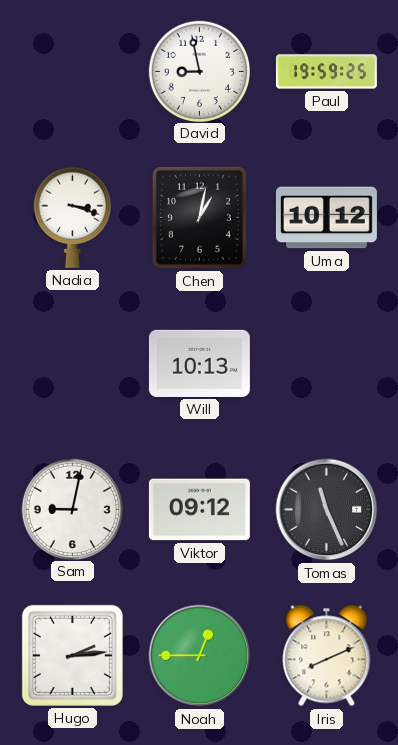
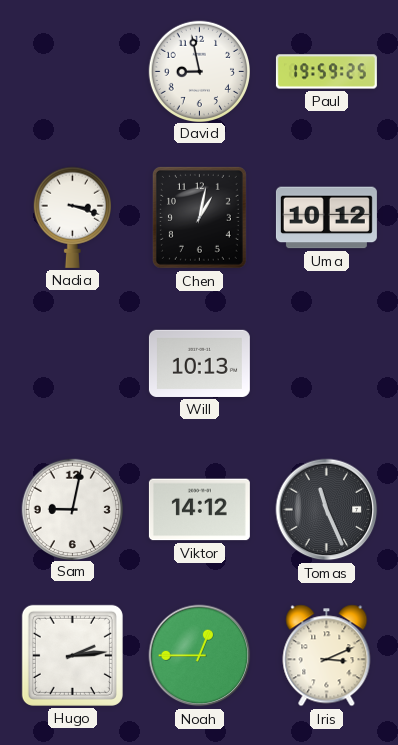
Viktor: 09:12 -> 14:12 (199, 510)
Iris: 8:11 -> 3:11 (327, 656)
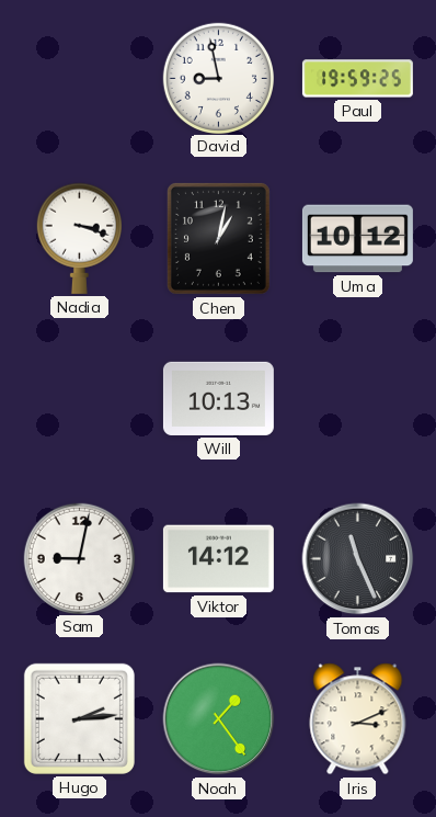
Noah: 12:45 -> 1:24 (219, 719)
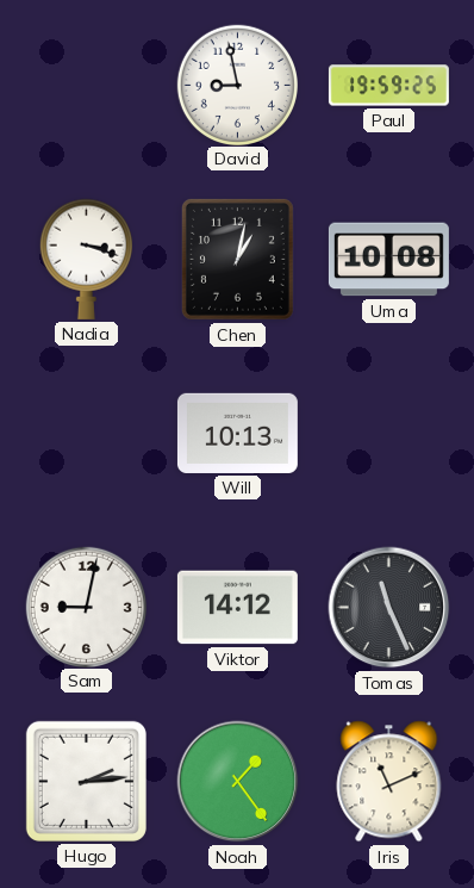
Uma: 10:12 -> 10:08 (388, 260)
Iris: 3:11 -> 11:11 (389, 782)
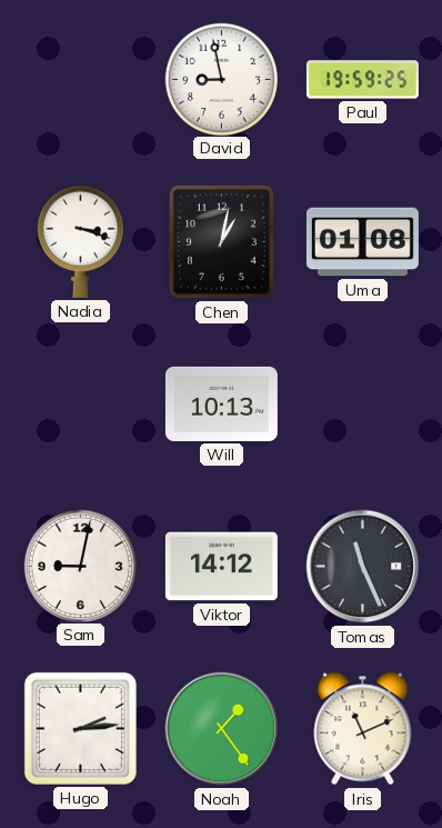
Uma: 10:08 -> 01:08 (362, 242)
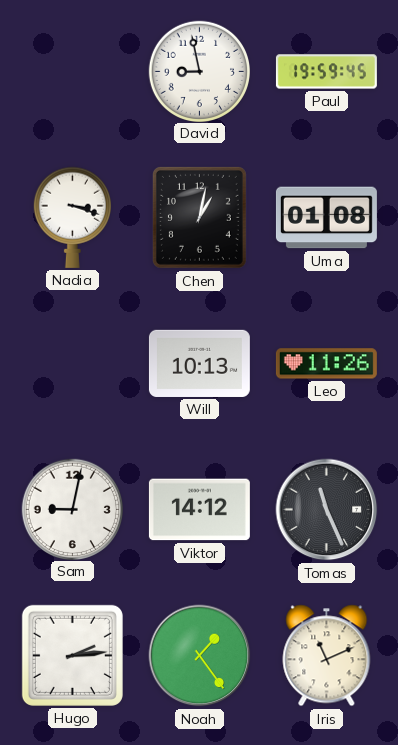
Paul: 19:59:25 -> 19:59:45 (326, 72)
Leo: none -> 11:26 (326, 364)
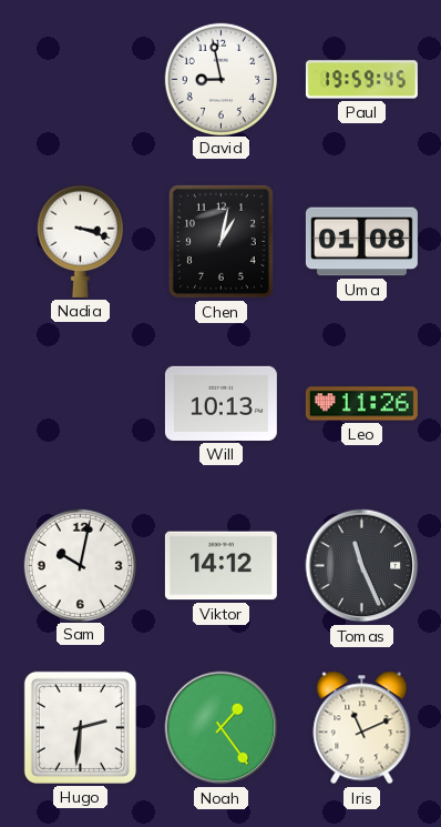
Sam: 9:02 -> 10:02 (80, 565)
Hugo: 2:14 -> 2:31 (80, 727)
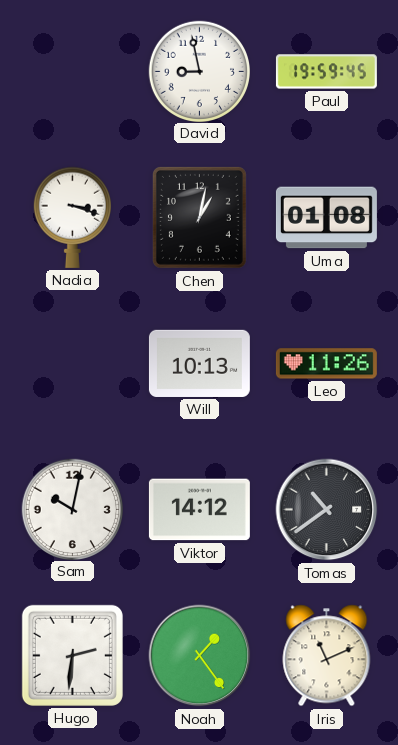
Tomas: 11:26 -> 10:39 (327, 510)
